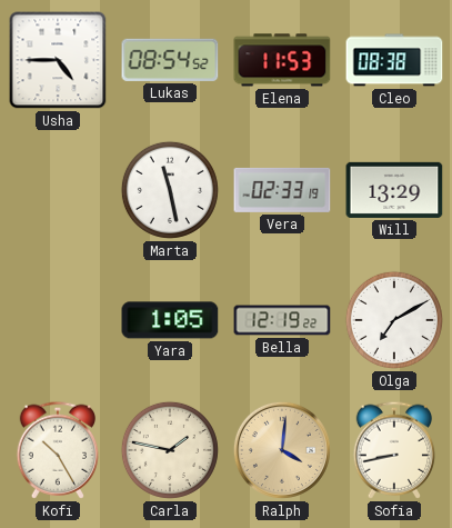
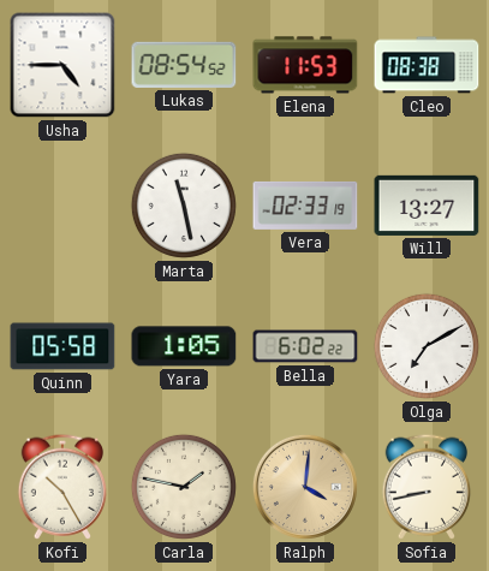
Will: 13:29 -> 13:27 (427, 206)
Quinn: none -> 05:58 (62, 346)
Bella: 12:19 -> 6:02 (305, 346)
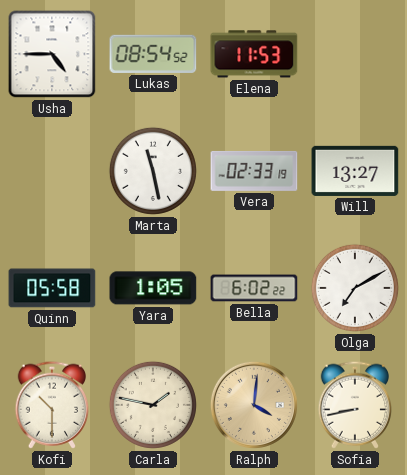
Cleo: 08:38 -> none (427, 65)
Kofi: 10:25 -> 10:30 (52, 405)
